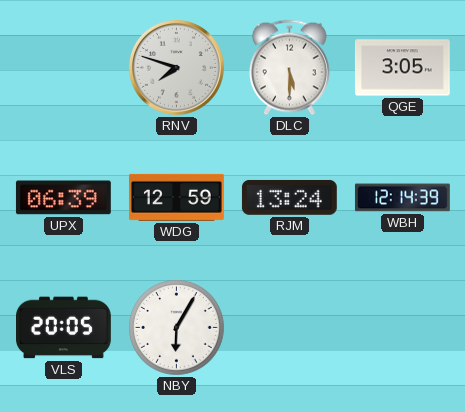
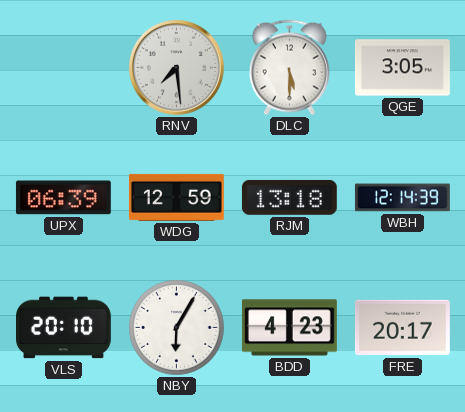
RNV: 7:48 -> 7:29 (176, 67)
RJM: 13:24 -> 13:18 (289, 197)
VLS: 20:05 -> 20:10 (64, 328)
BDD: none -> 4:23 (289, 328)
FRE: none -> 20:17 (402, 328)
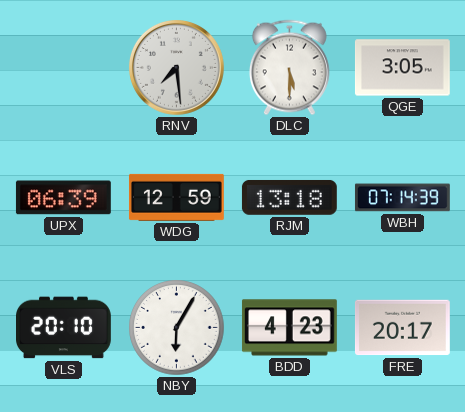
WBH: 12:14 -> 07:14 (402, 198)
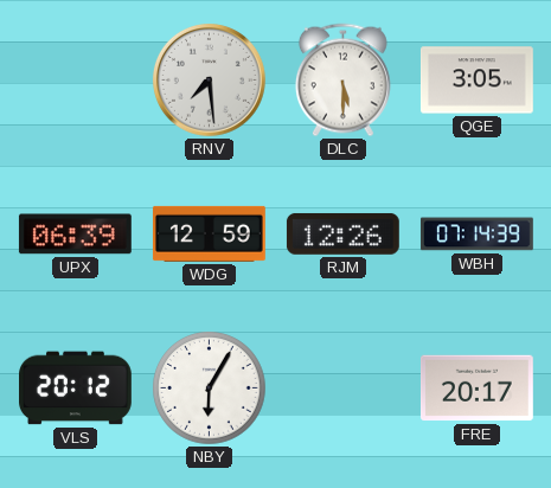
RJM: 13:18 -> 12:26 (342, 233)
VLS: 20:10 -> 20:12 (76, 389)
BDD: 4:23 -> none (289, 328)
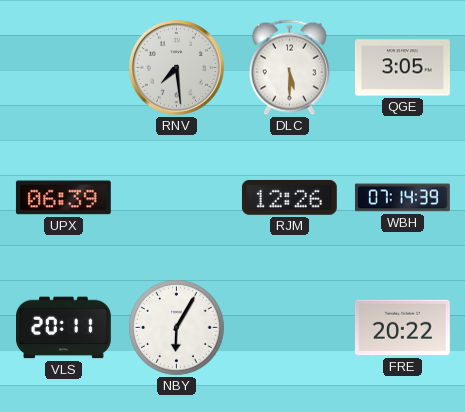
WDG: 12:59 -> none (209, 233)
VLS: 20:12 -> 20:11 (64, 328)
FRE: 20:17 -> 20:22 (402, 328)
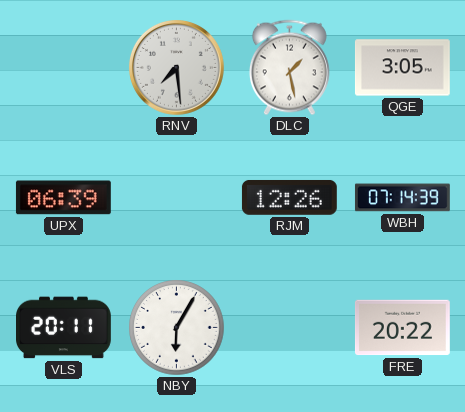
DLC: 5:30 -> 1:28 (289, 68)
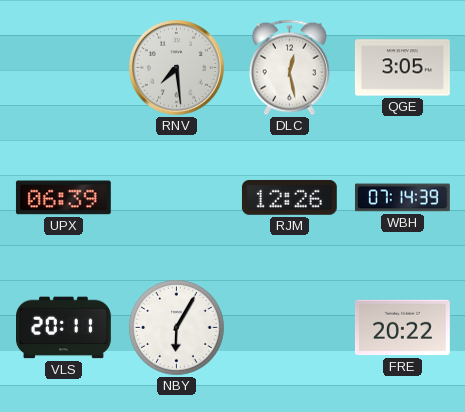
DLC: 1:28 -> 12:28 (289, 68)
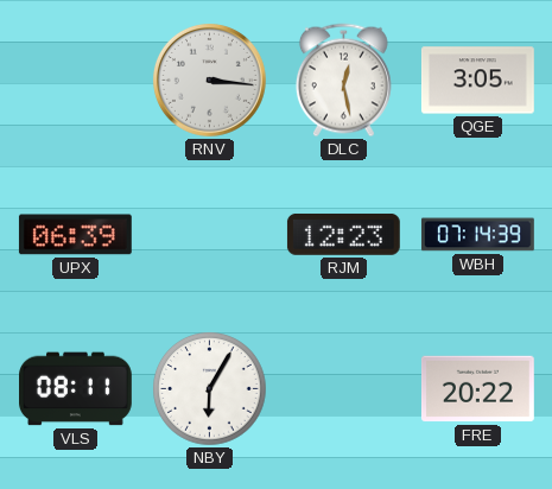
RNV: 7:29 -> 3:16 (209, 80)
RJM: 12:26 -> 12:23 (343, 234)
VLS: 20:11 -> 08:11 (76, 389)
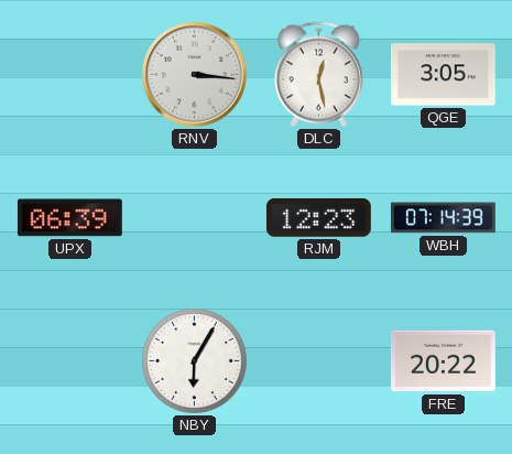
VLS: 08:11 -> none (76, 389)
